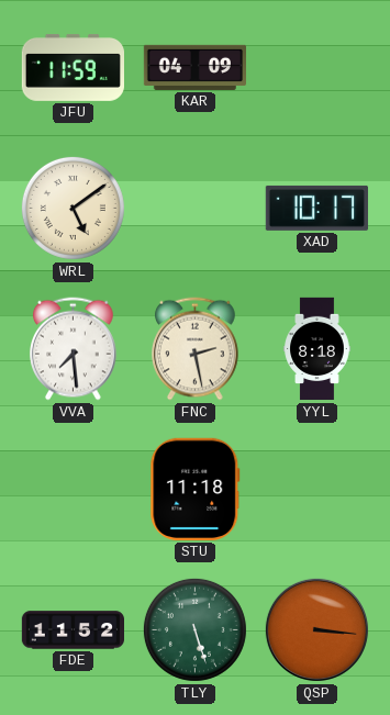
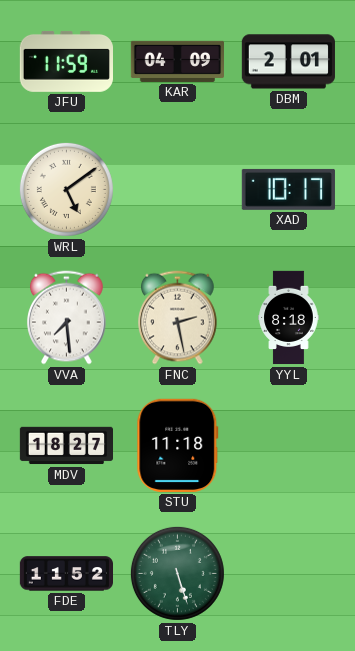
DBM: none -> 2:01 (288, 62)
MDV: none -> 18:27 (66, 446)
QSP: 3:16 -> none (316, 629)
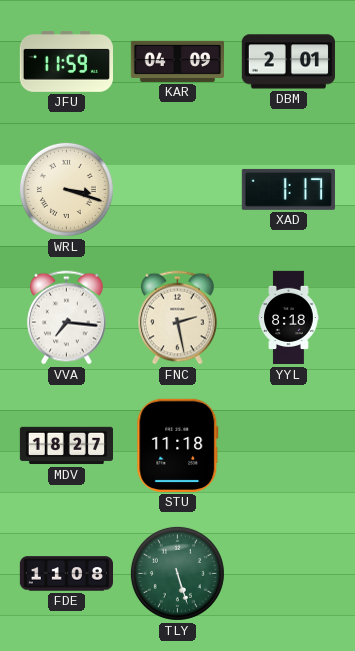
WRL: 5:09 -> 3:18 (66, 189)
XAD: 10:17 -> 1:17 (288, 189)
VVA: 7:29 -> 7:16 (67, 318)
FDE: 11:52 -> 11:08 (66, 574)
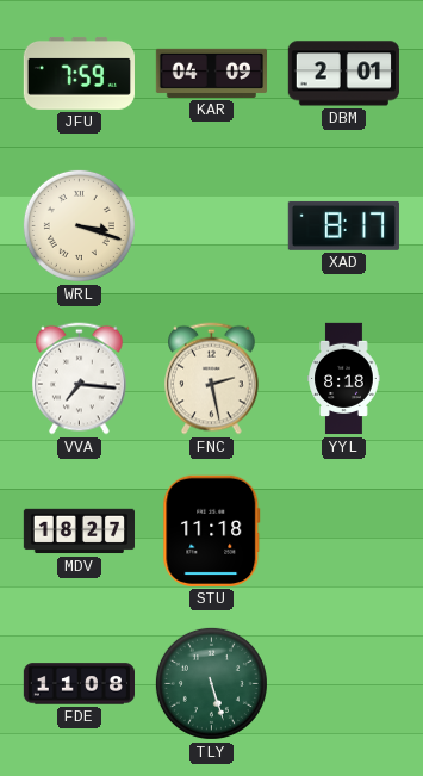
JFU: 11:59 -> 7:59 (79, 73)
XAD: 1:17 -> 8:17 (343, 225)
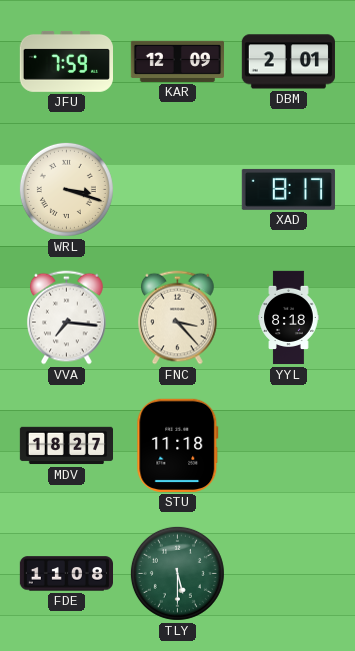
KAR: 04:09 -> 12:09 (177, 61)
FNC: 2:28 -> 3:23 (178, 318)
TLY: 5:27 -> 5:30 (177, 573)
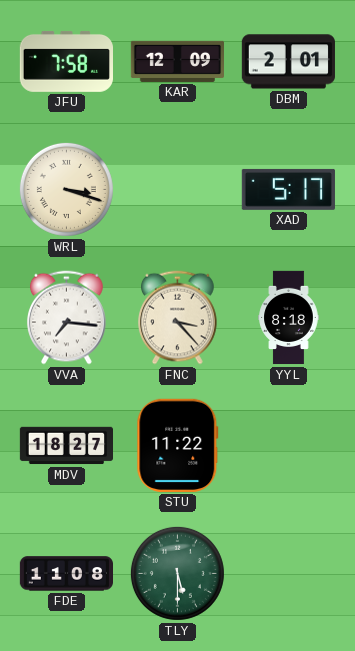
JFU: 7:59 -> 7:58 (66, 61)
XAD: 8:17 -> 5:17 (288, 189)
STU: 11:18 -> 11:22 (178, 445)
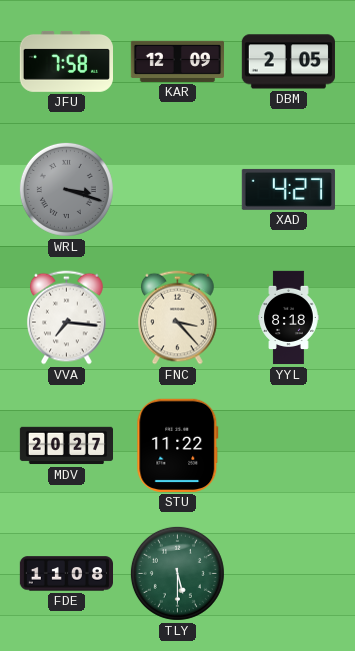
DBM: 2:01 -> 2:05 (288, 62)
WRL dial: cream -> grey (66, 189)
XAD: 5:17 -> 4:27 (288, 189)
MDV: 18:27 -> 20:27 (66, 446)
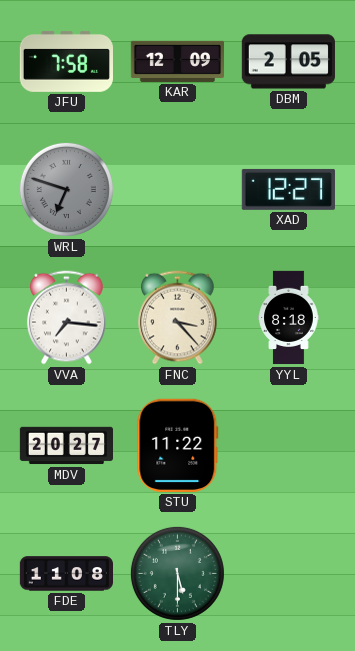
WRL: 3:18 -> 6:48 (66, 189)
XAD: 4:27 -> 12:27 (288, 189)
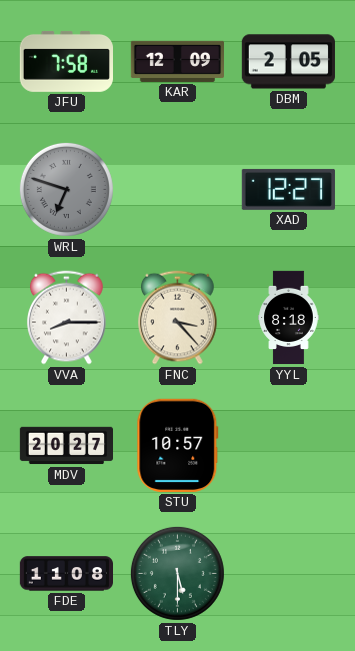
VVA: 7:16 -> 8:15 (67, 318)
STU: 11:22 -> 10:57 (178, 445)
